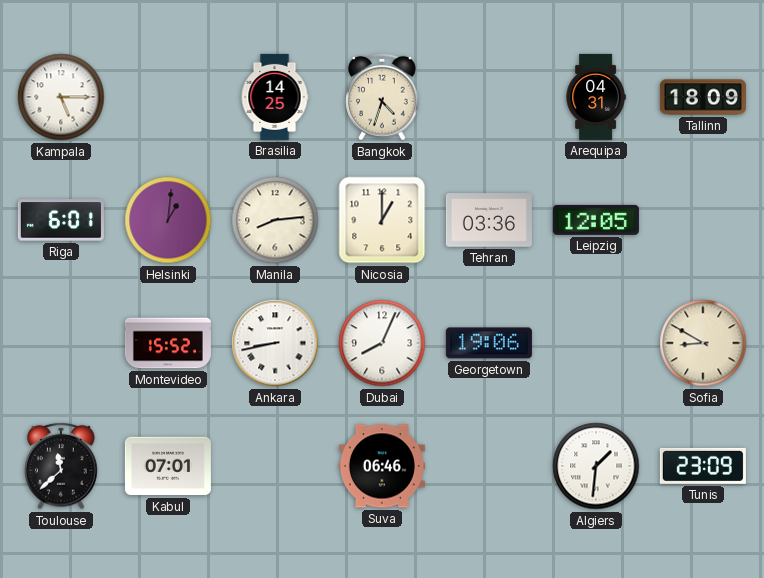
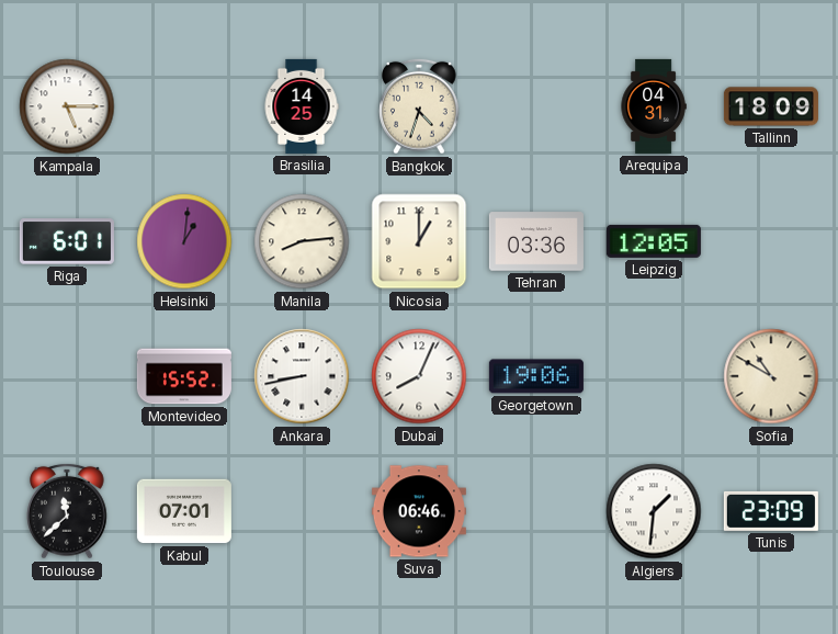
Sofia: 8:50 -> 10:50 (771, 376)
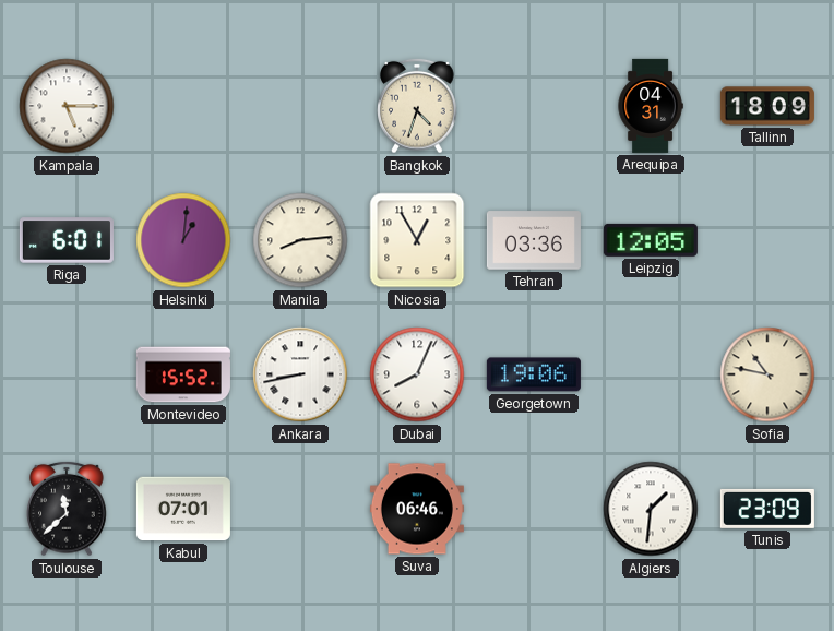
Brasilia: 14:25 -> none (302, 106)
Nicosia: 1:00 -> 12:55 (417, 240)
Sofia: 10:50 -> 10:47 (767, 374)
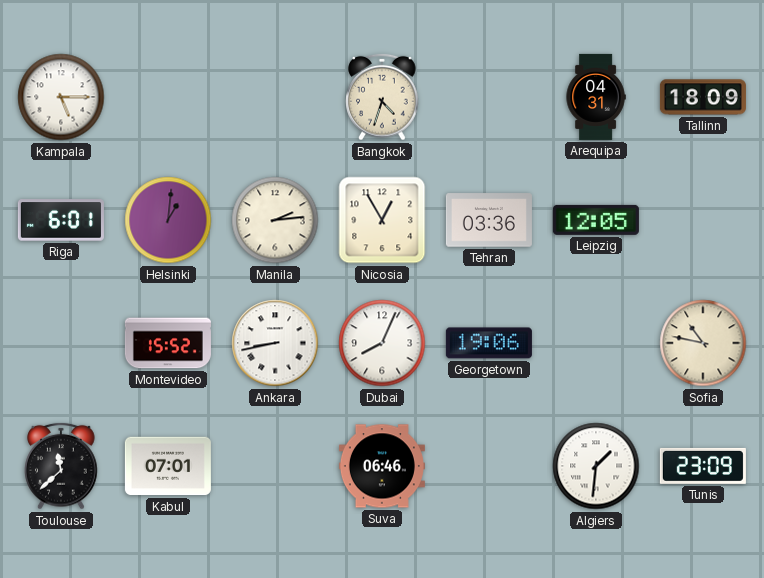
Manila: 8:14 -> 2:14 (275, 220)
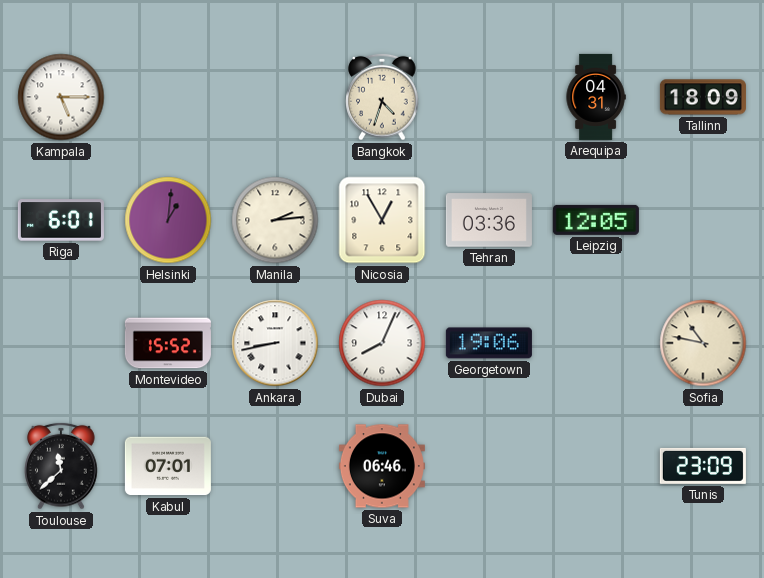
Algiers: 1:31 -> none (596, 466)
